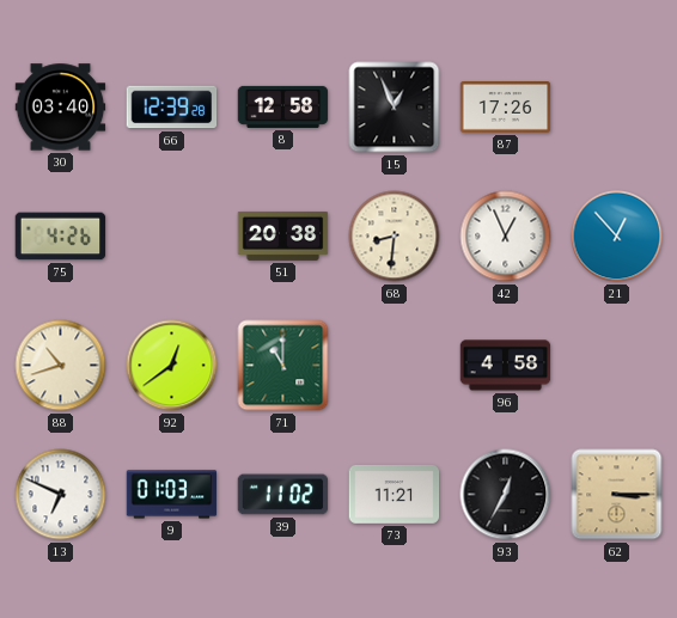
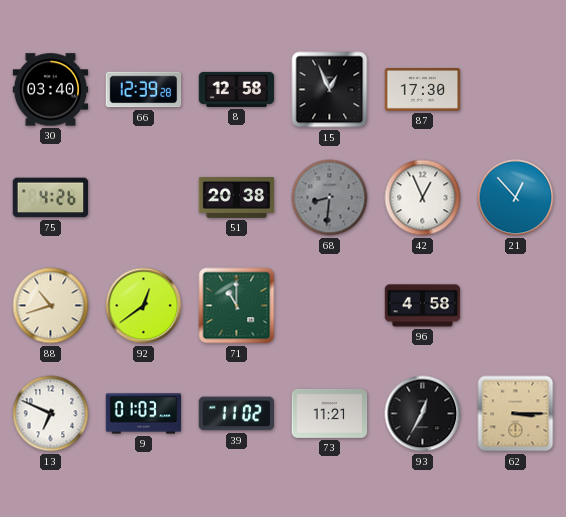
87: 17:26 -> 17:30 (423, 90)
68 dial: cream -> grey (330, 198)
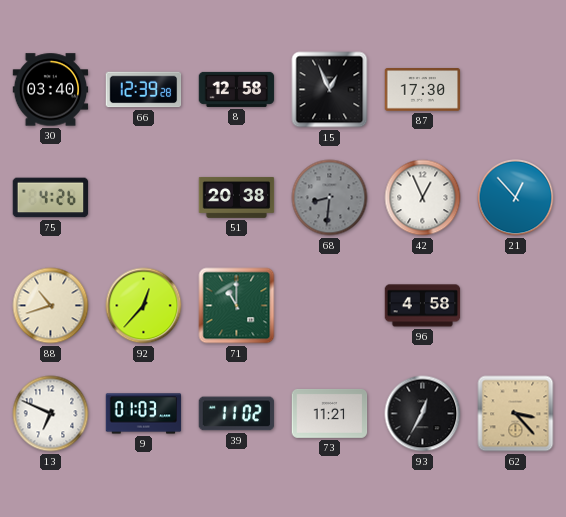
92: 12:39 -> 12:37 (144, 306)
62: 3:15 -> 3:23 (516, 414)
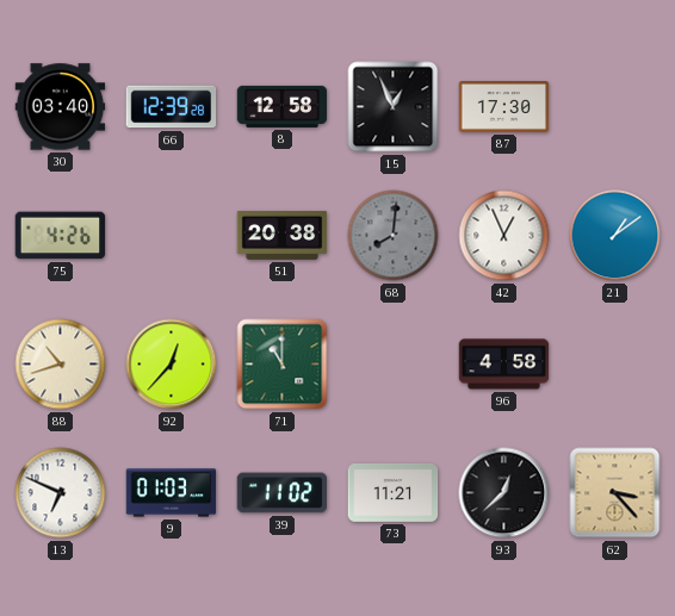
68: 8:31 -> 8:01 (394, 236)
21: 12:53 -> 1:09 (615, 236)
93: 12:35 -> 12:38 (504, 493)
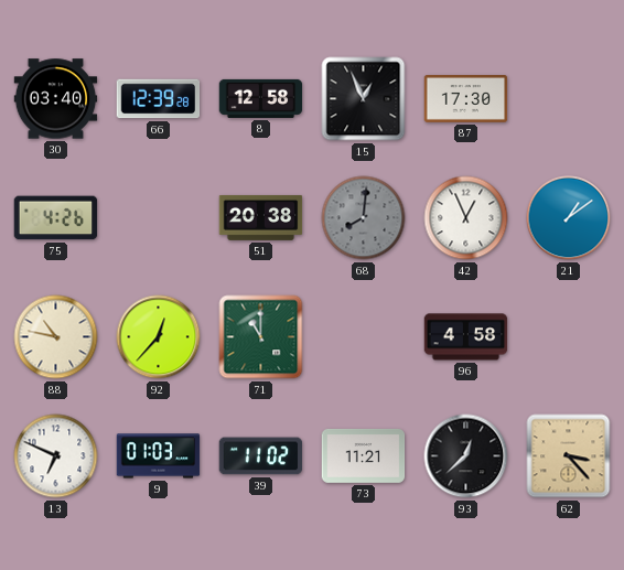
88: 10:42 -> 10:47 (56, 337)
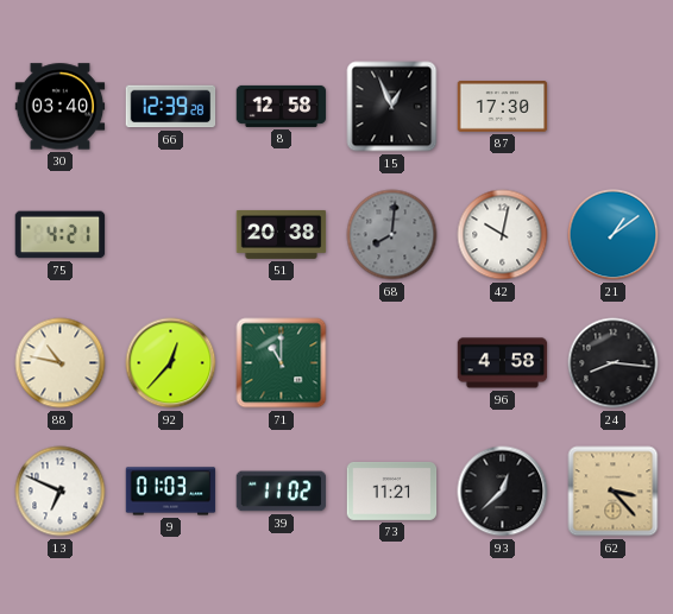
75: 4:26 -> 4:21 (61, 235)
42: 12:56 -> 10:02 (503, 235)
24: none -> 8:16 (614, 363)
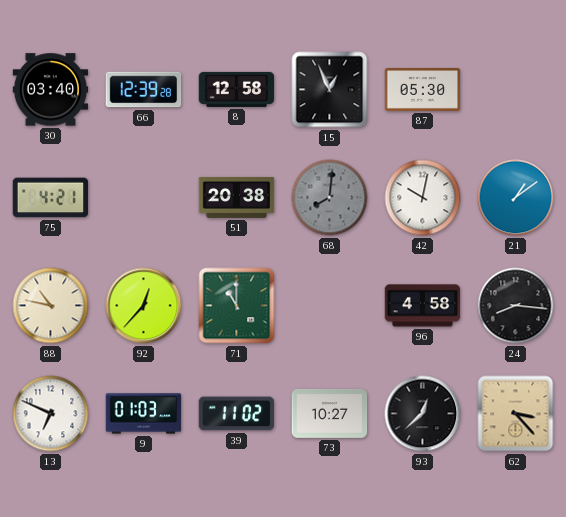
87: 17:30 -> 05:30 (423, 90)
73: 11:21 -> 10:27 (330, 413)
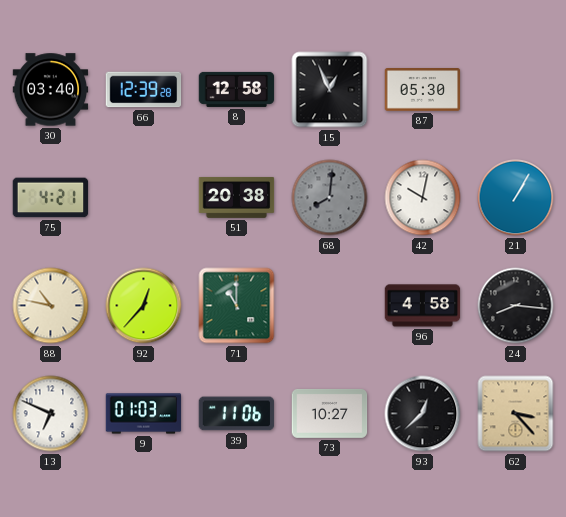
21: 1:09 -> 1:05 (516, 198)
39: 11:02 -> 11:06 (237, 414)
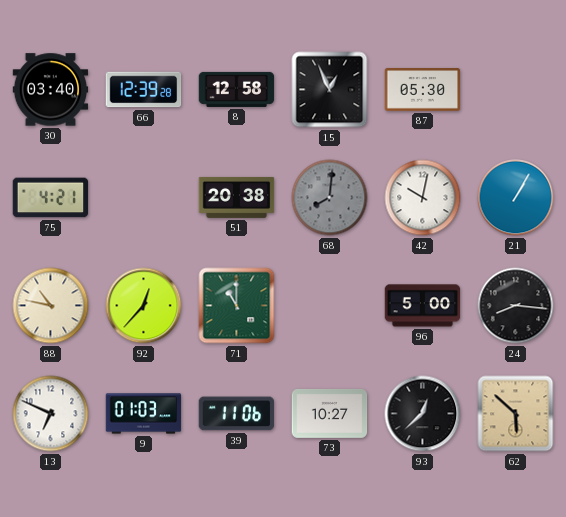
96: 4:58 -> 5:00 (423, 306)
62: 3:23 -> 5:52 (516, 414)
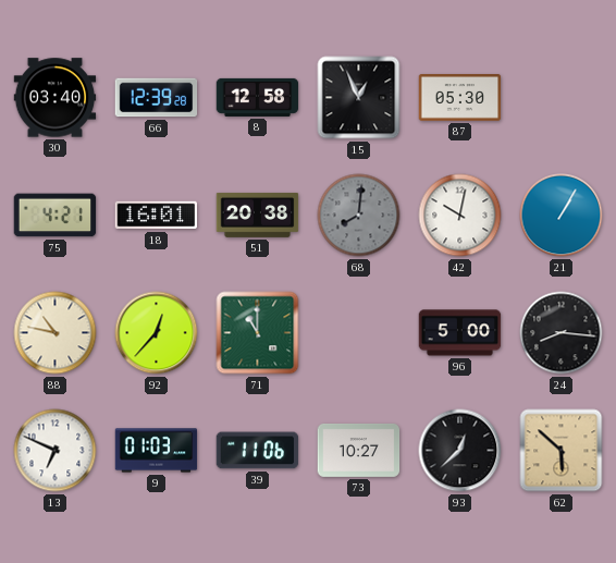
18: none -> 16:01 (157, 216)
